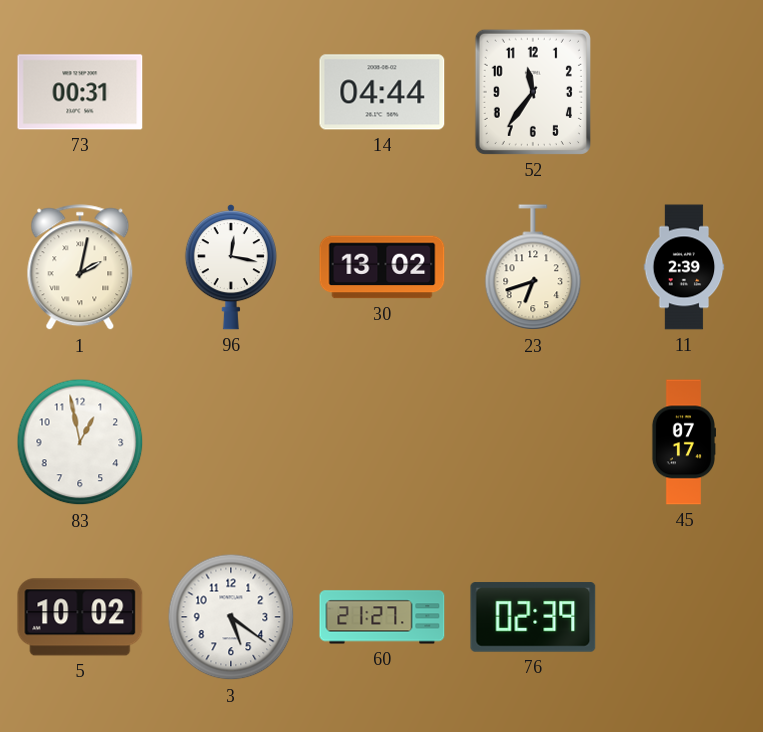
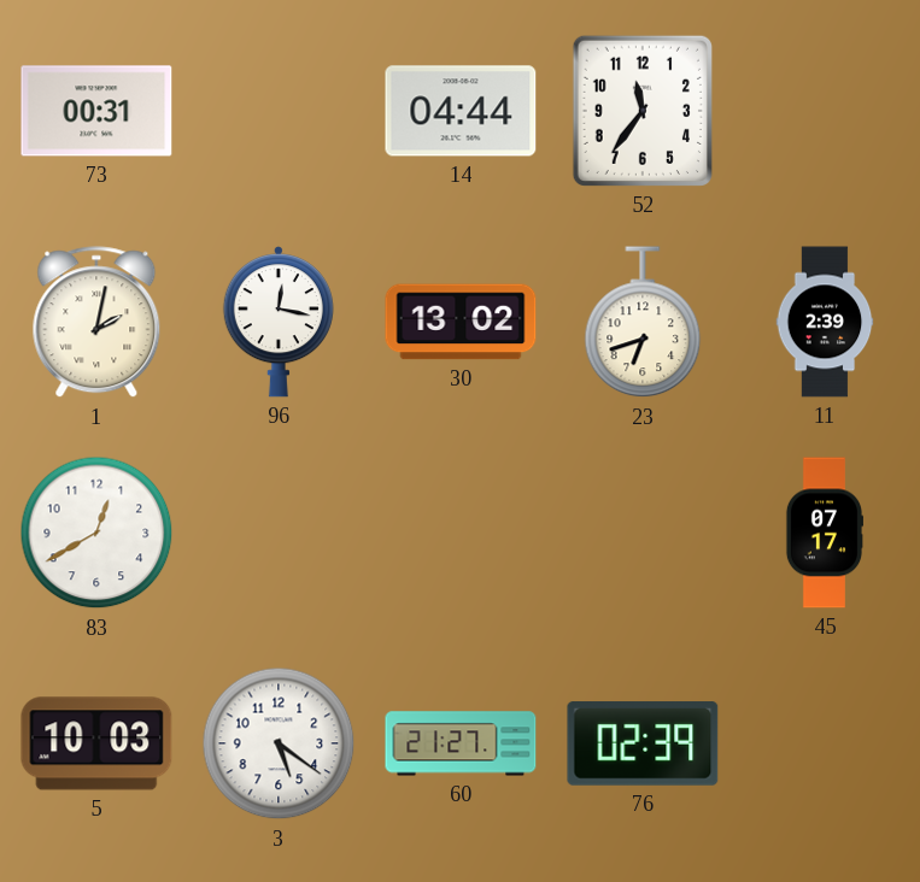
83: 12:58 -> 12:40 (96, 533)
5: 10:02 -> 10:03 (96, 743)
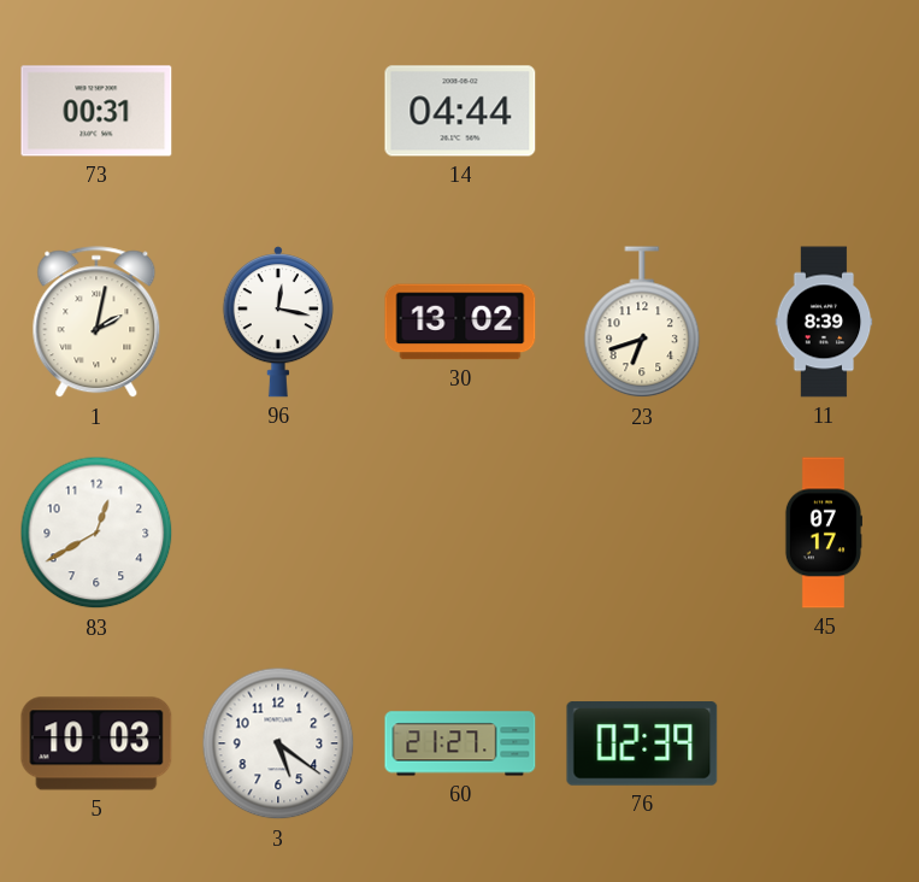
52: 11:36 -> none (643, 111)
11: 2:39 -> 8:39 (824, 322)
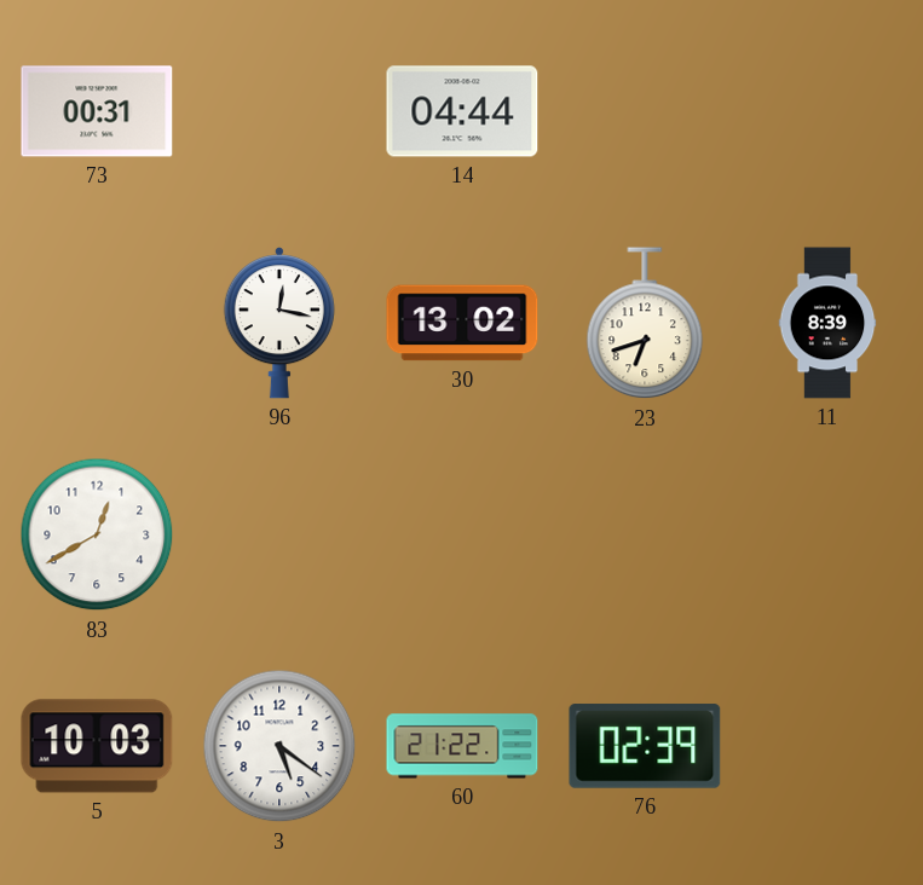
1: 2:02 -> none (96, 323)
45: 07:17 -> none (823, 533)
60: 21:27 -> 21:22 (462, 746)
